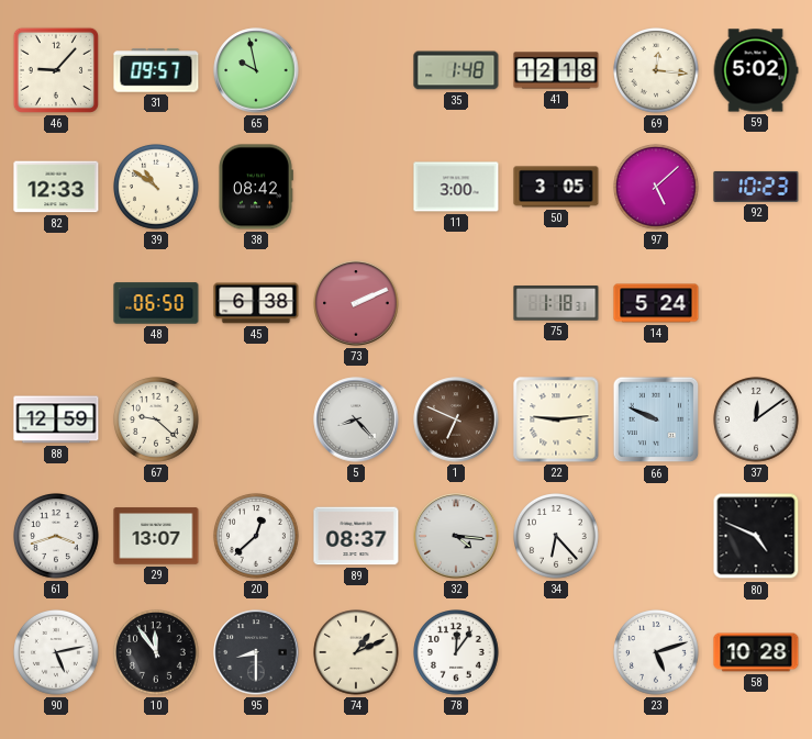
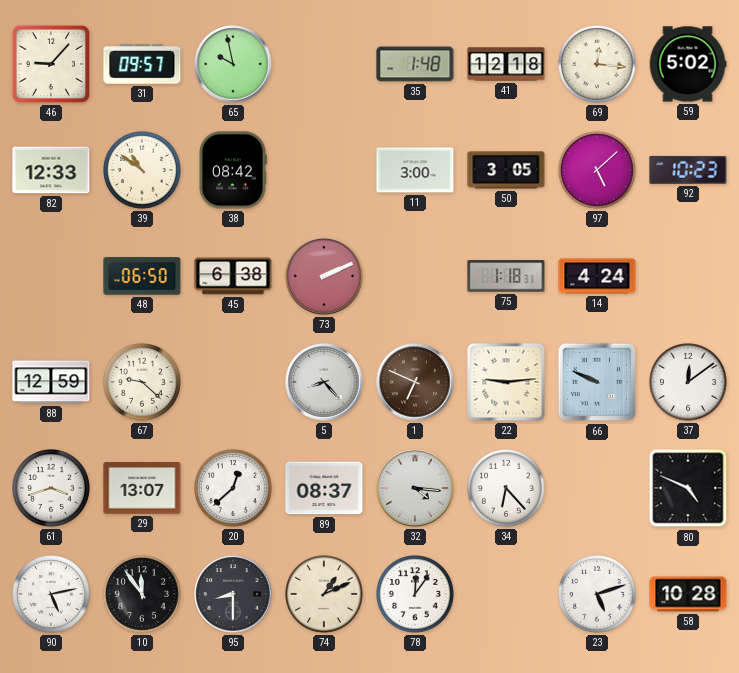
14: 5:24 -> 4:24 (597, 276)
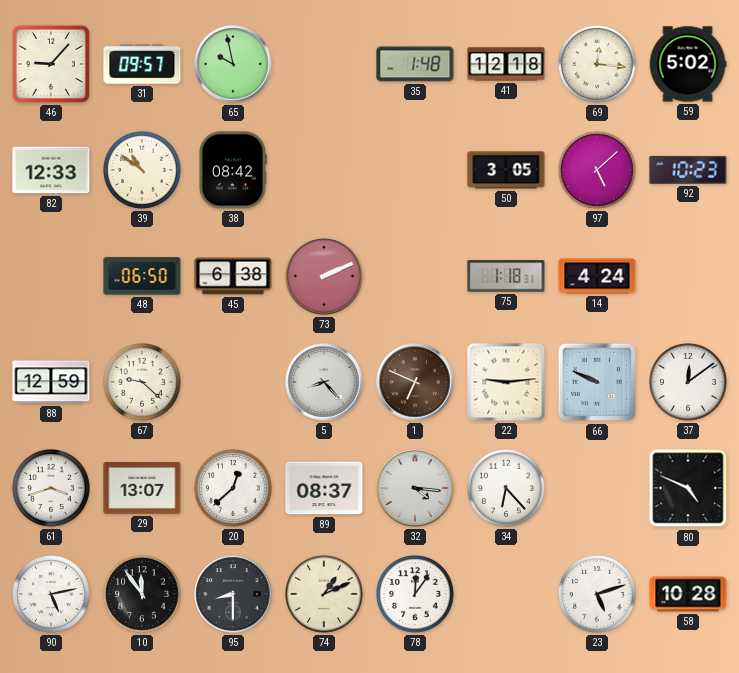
11: 3:00 -> none (415, 170)
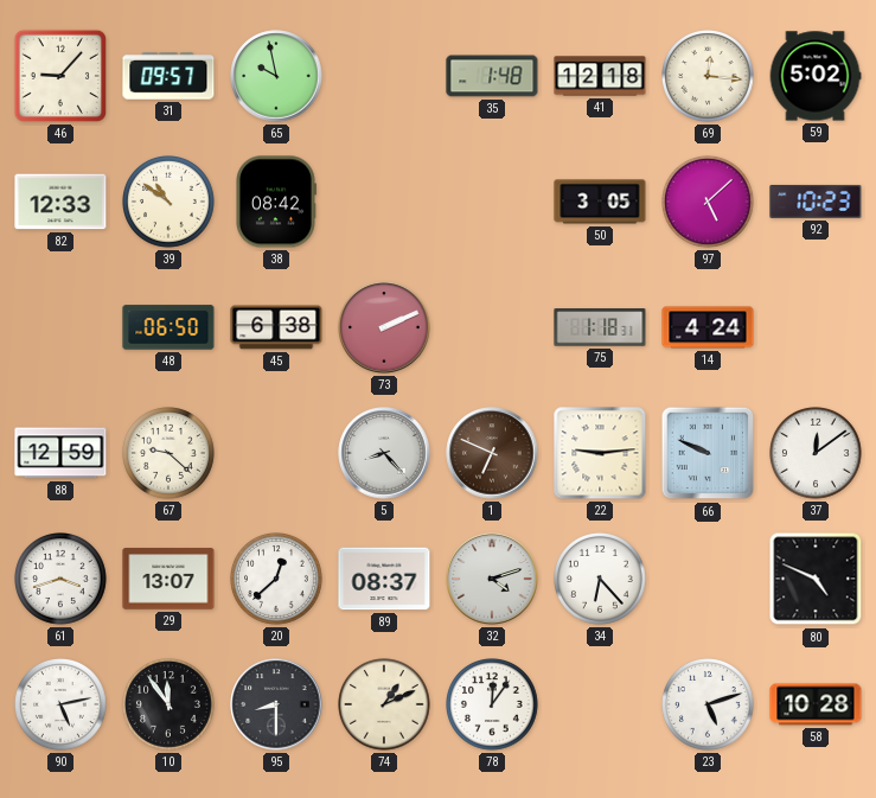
32: 4:16 -> 4:12 (492, 579)
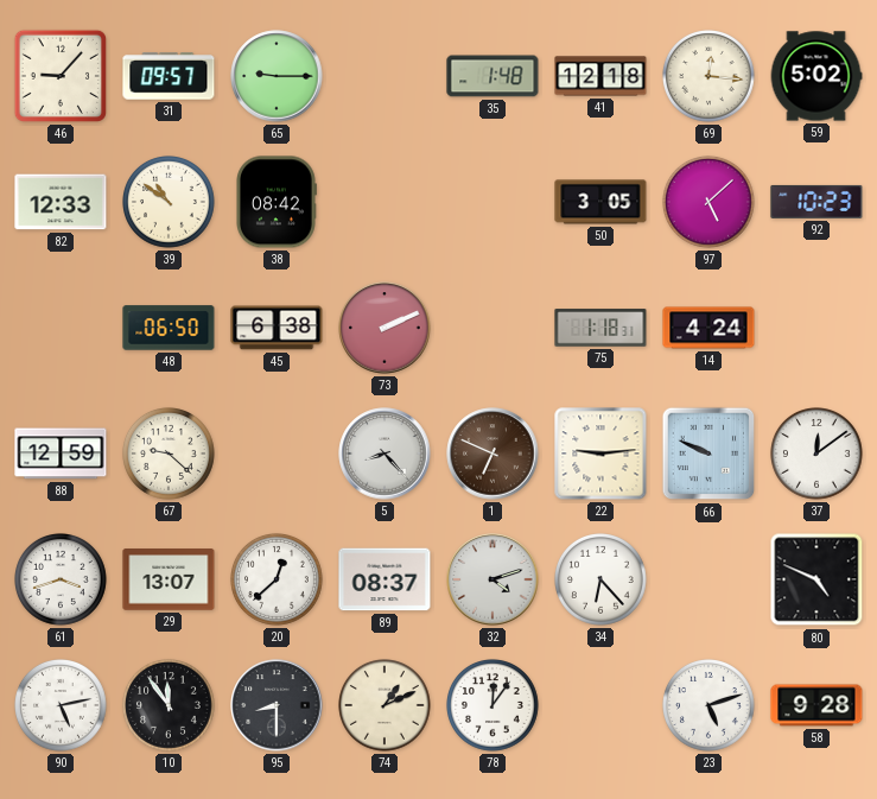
65: 9:58 -> 9:15 (277, 76)
58: 10:28 -> 9:28 (816, 705)
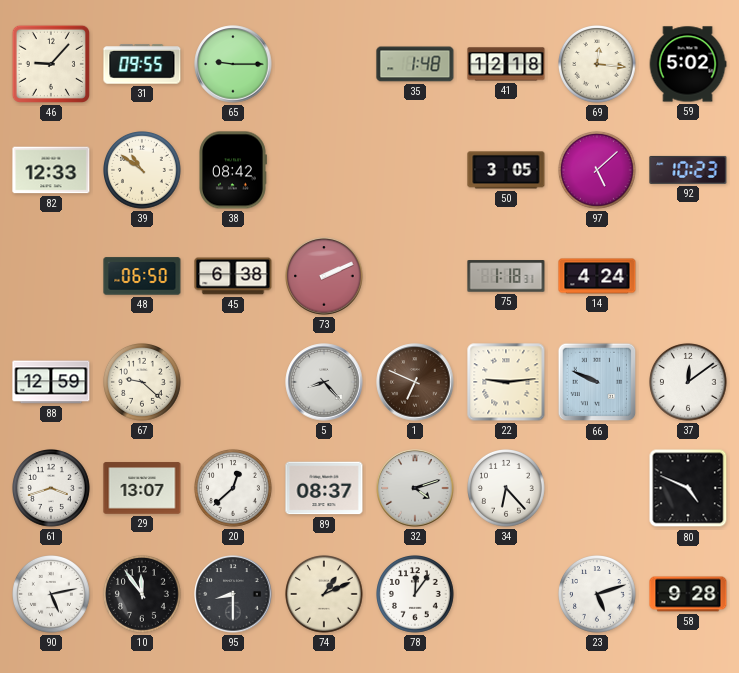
31: 09:57 -> 09:55 (142, 64)
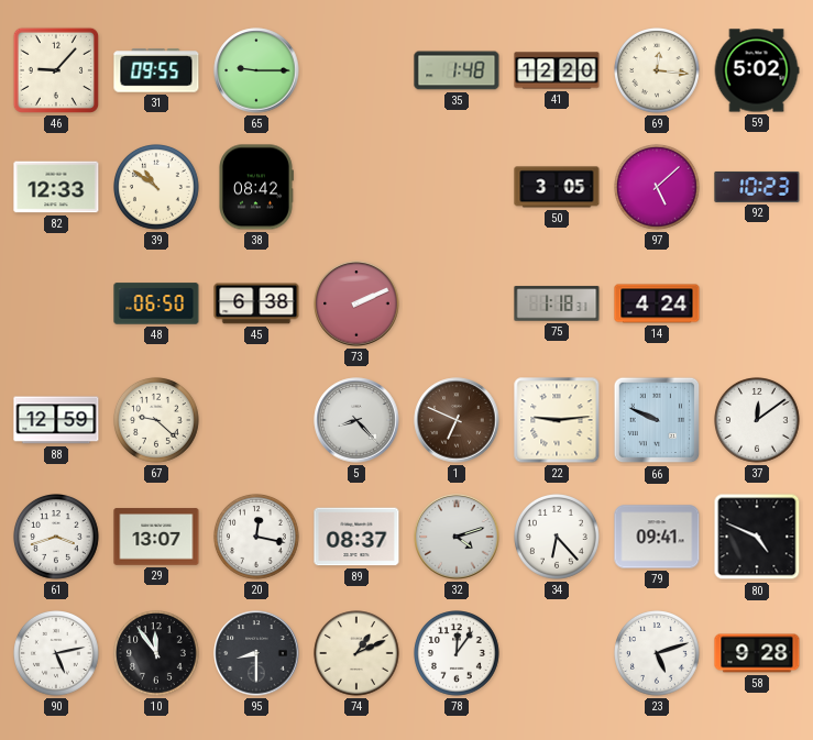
41: 12:18 -> 12:20 (557, 70)
20: 12:38 -> 12:17 (257, 538)
79: none -> 09:41 (657, 537)
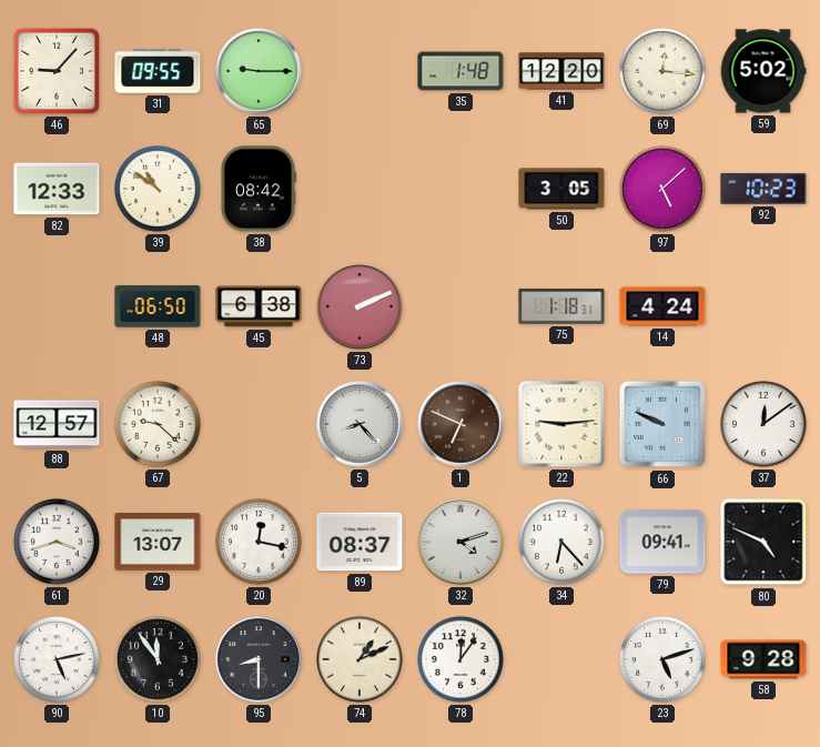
88: 12:59 -> 12:57 (57, 424)
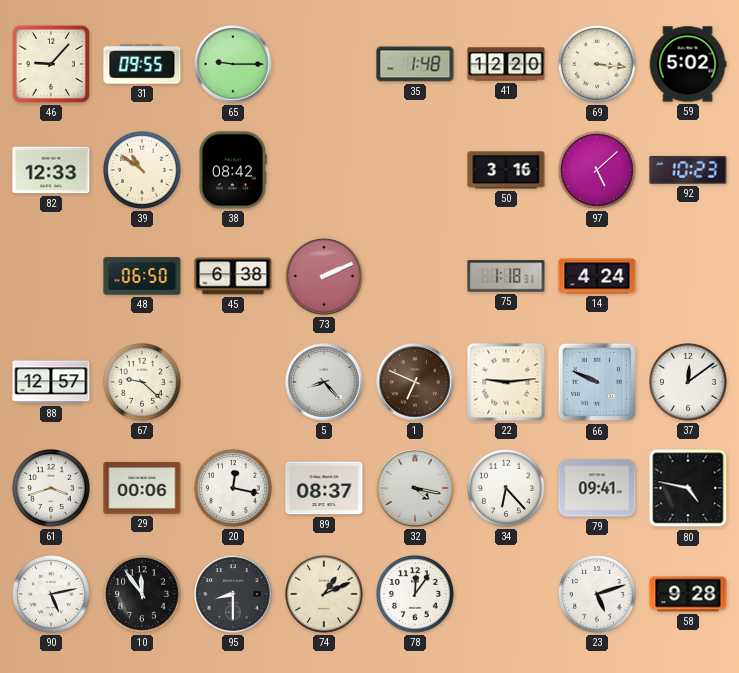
69: 12:16 -> 3:16 (598, 65)
50: 3:05 -> 3:16 (506, 170)
29: 13:07 -> 00:06 (142, 488)
32: 4:12 -> 4:17 (415, 488)
80: 4:49 -> 4:47 (688, 488)
